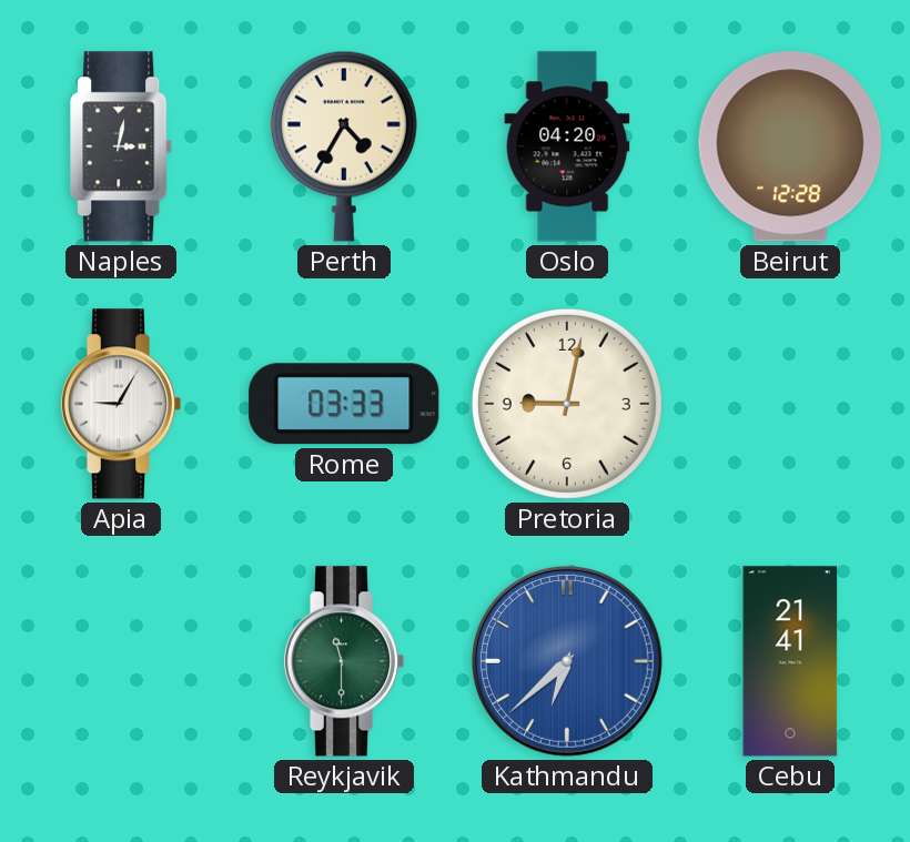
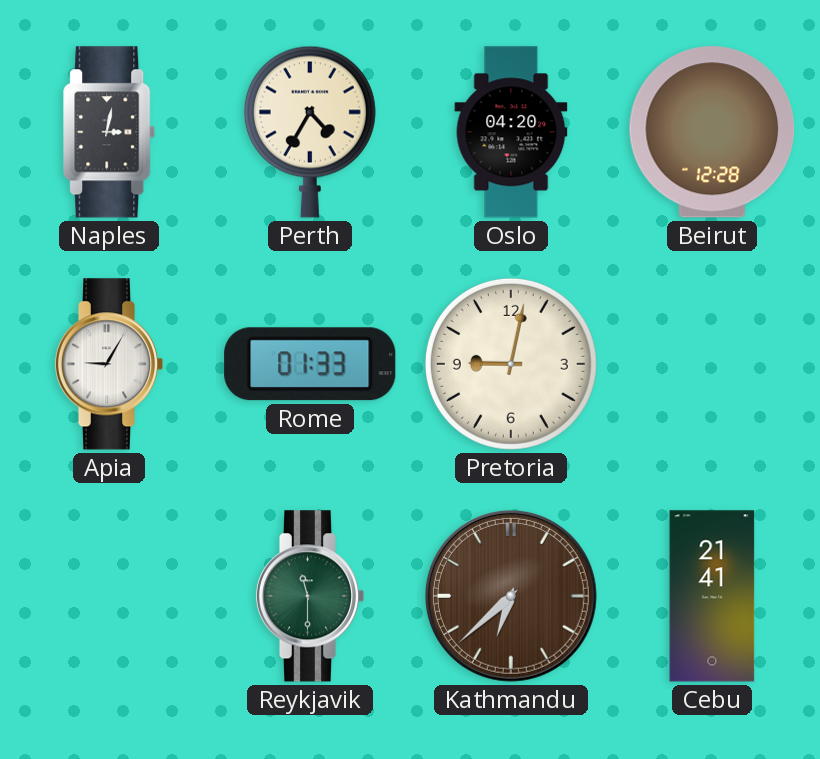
Rome: 03:33 -> 01:33 (310, 364)
Kathmandu dial: blue -> brown (511, 596)
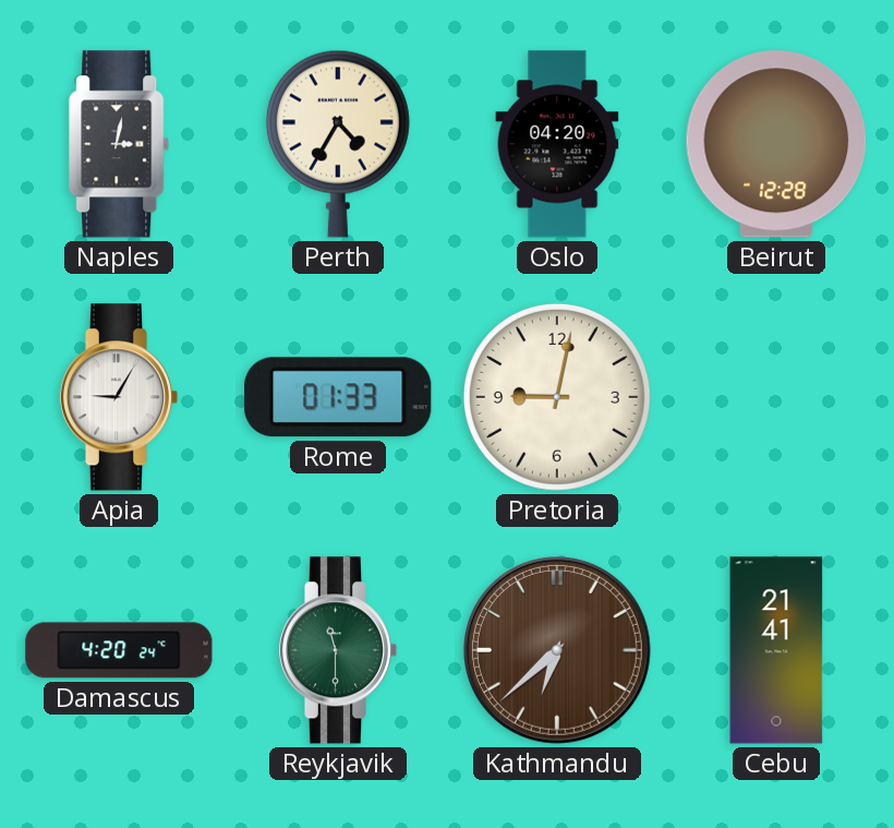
Damascus: none -> 4:20 (119, 650)
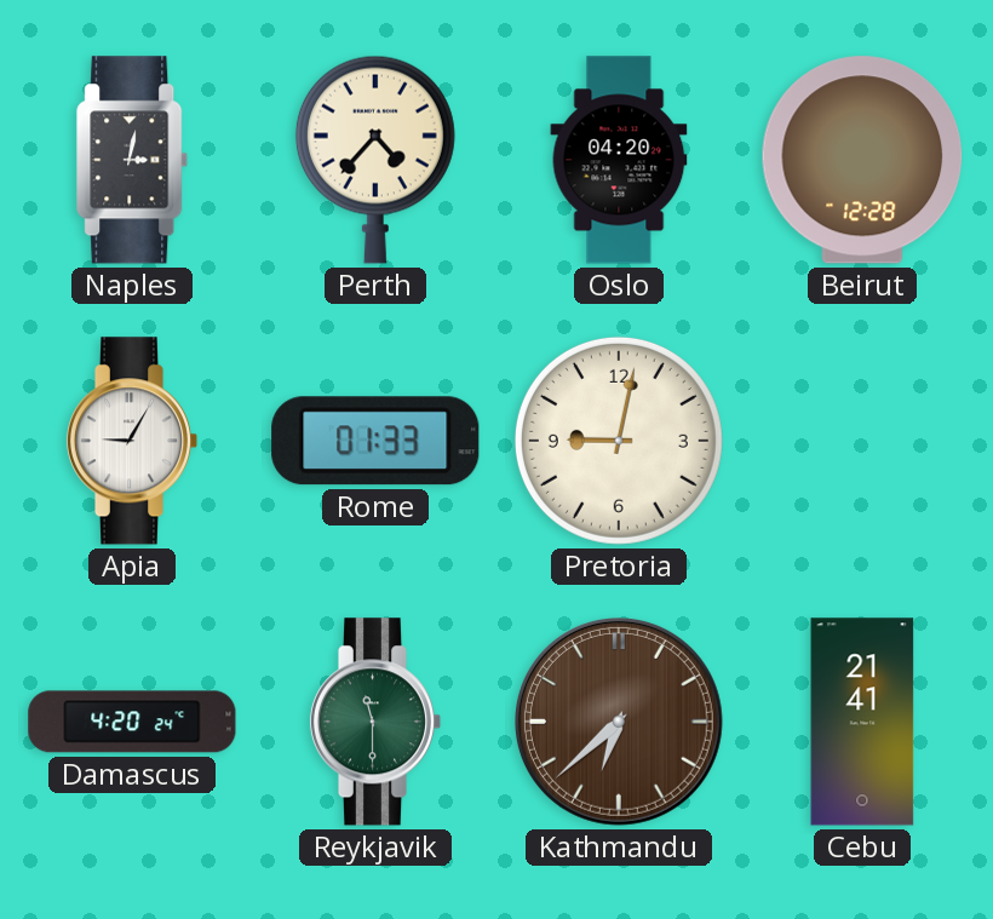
Perth: 4:35 -> 4:37 (375, 160)
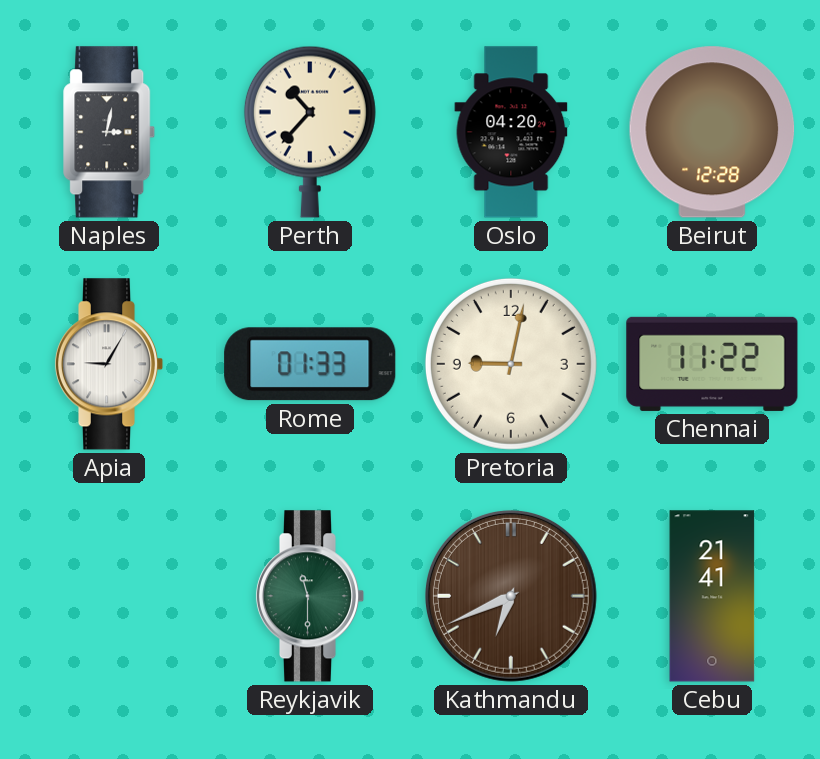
Perth: 4:37 -> 10:37 (310, 132)
Chennai: none -> 11:22 (712, 364)
Damascus: 4:20 -> none (132, 722)
Kathmandu: 6:38 -> 6:41 (511, 596)
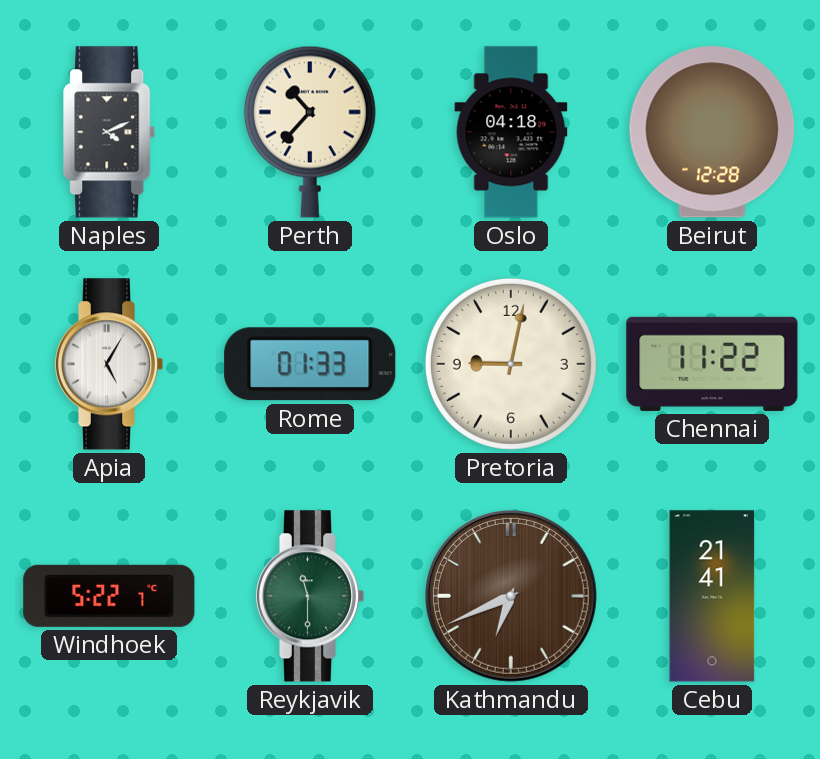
Naples: 3:02 -> 4:11 (110, 132)
Oslo: 04:20 -> 04:18 (511, 132)
Apia: 9:05 -> 5:05 (109, 364)
Windhoek: none -> 5:22 (109, 596)
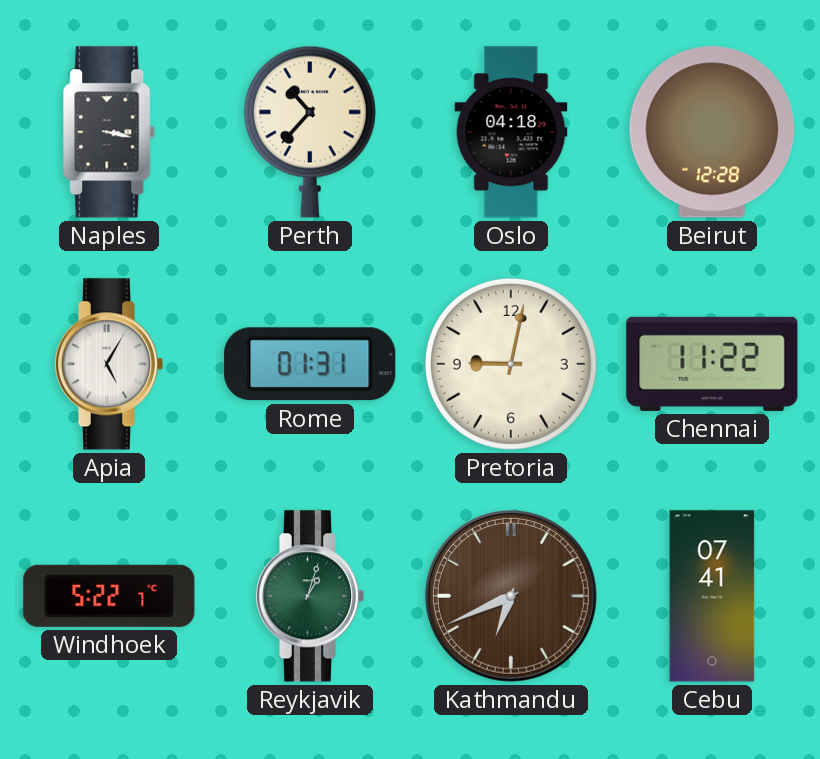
Naples: 4:11 -> 3:17 (110, 132)
Rome: 01:33 -> 01:31 (310, 364)
Reykjavik: 11:30 -> 1:03 (310, 596)
Cebu: 21:41 -> 07:41 (712, 596)
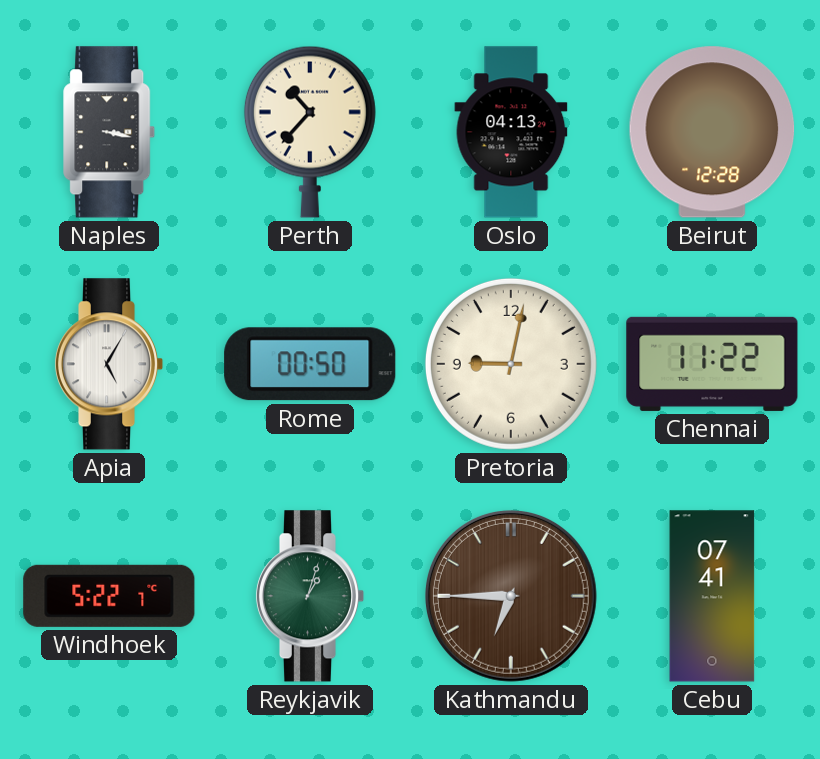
Oslo: 04:18 -> 04:13 (511, 132)
Rome: 01:31 -> 00:50 (310, 364)
Kathmandu: 6:41 -> 6:45 (511, 596)
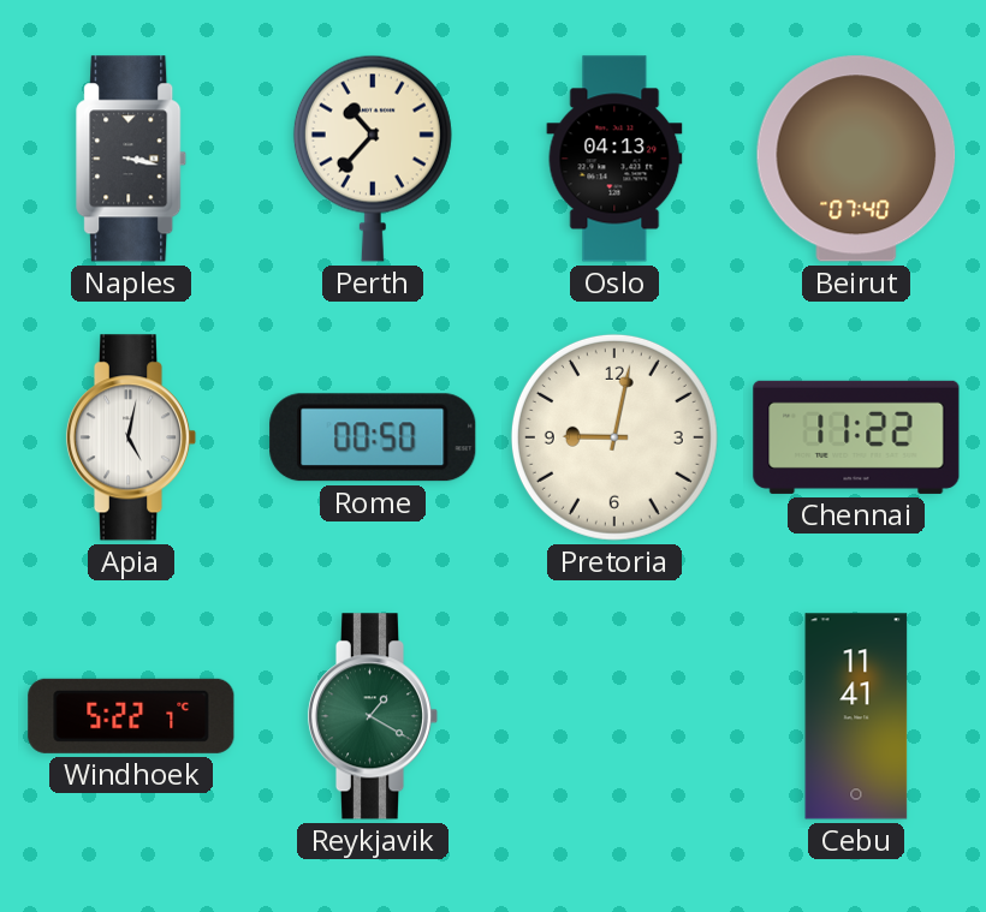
Beirut: 12:28 -> 07:40 (856, 159)
Apia: 5:05 -> 5:02 (131, 437)
Reykjavik: 1:03 -> 1:20 (373, 716)
Kathmandu: 6:45 -> none (511, 596)
Cebu: 07:41 -> 11:41 (856, 716)
